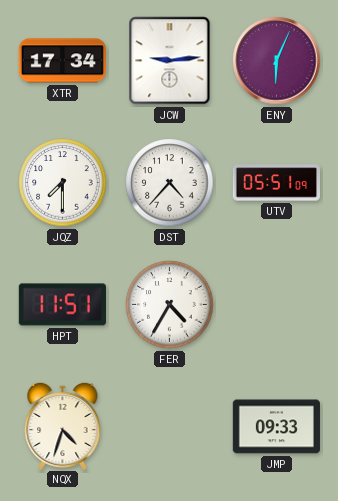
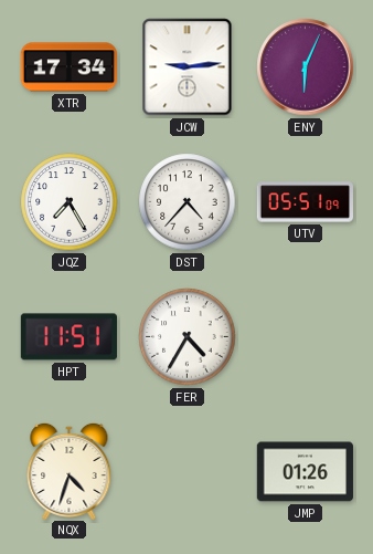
JQZ: 7:30 -> 7:25 (70, 202)
JMP: 09:33 -> 01:26 (305, 472)
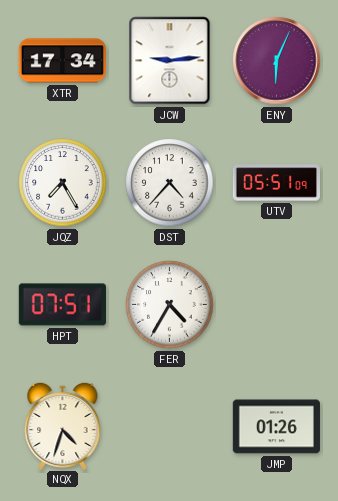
HPT: 11:51 -> 07:51 (62, 305)
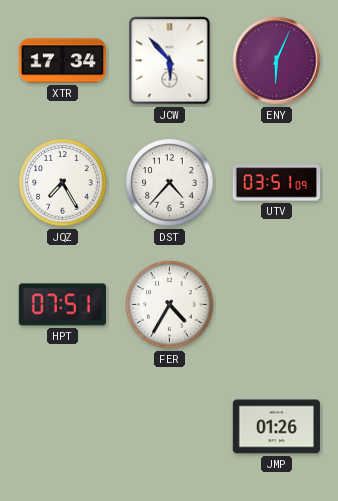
JCW: 9:14 -> 5:53 (170, 61)
UTV: 05:51 -> 03:51 (276, 183)
NQX: 4:33 -> none (63, 425)
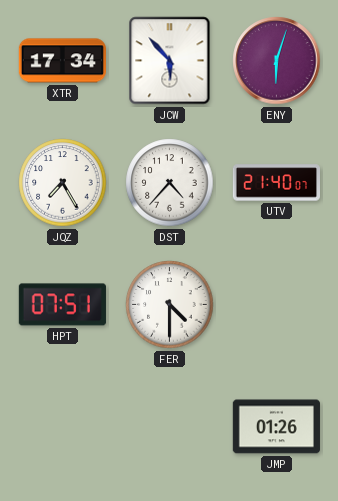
ENY: 6:04 -> 6:03 (277, 61)
UTV: 03:51 -> 21:40 (276, 183)
FER: 4:35 -> 4:30 (170, 305)
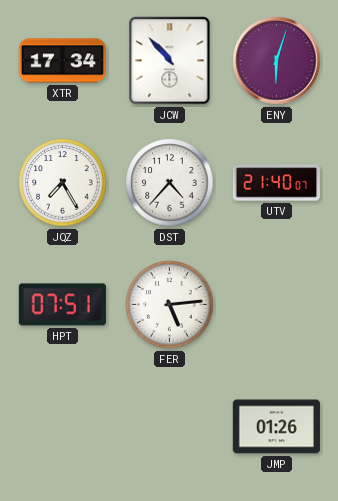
JCW: 5:53 -> 10:53 (170, 61)
FER: 4:30 -> 5:14 (170, 305)
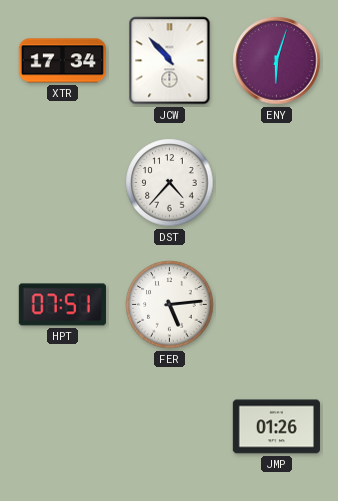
JQZ: 7:25 -> none (63, 183)
UTV: 21:40 -> none (276, 183)
